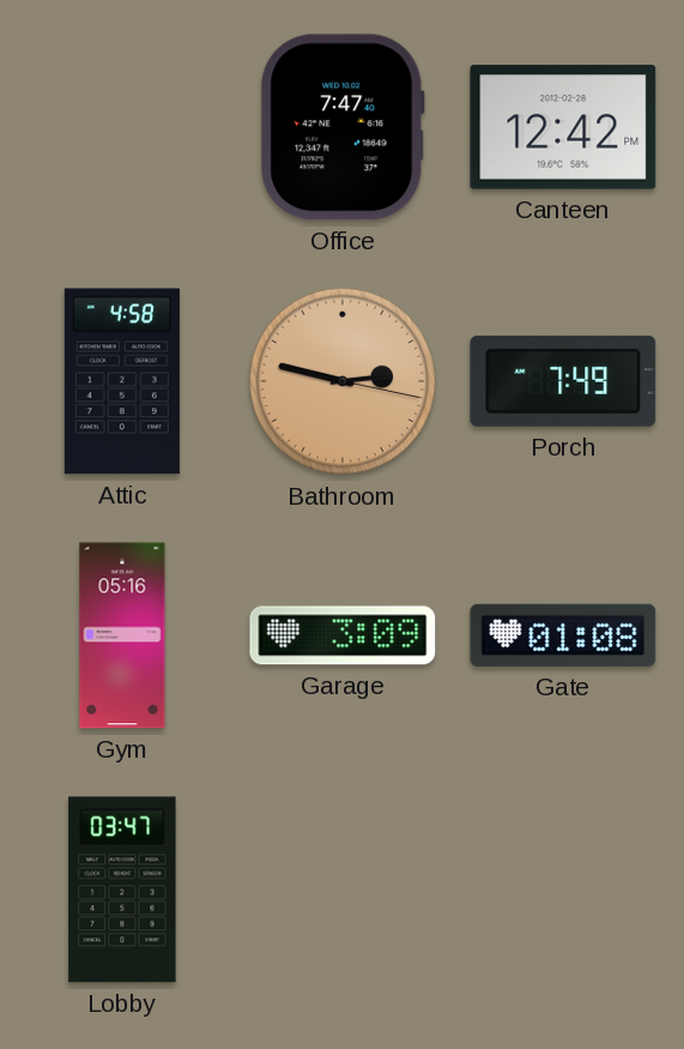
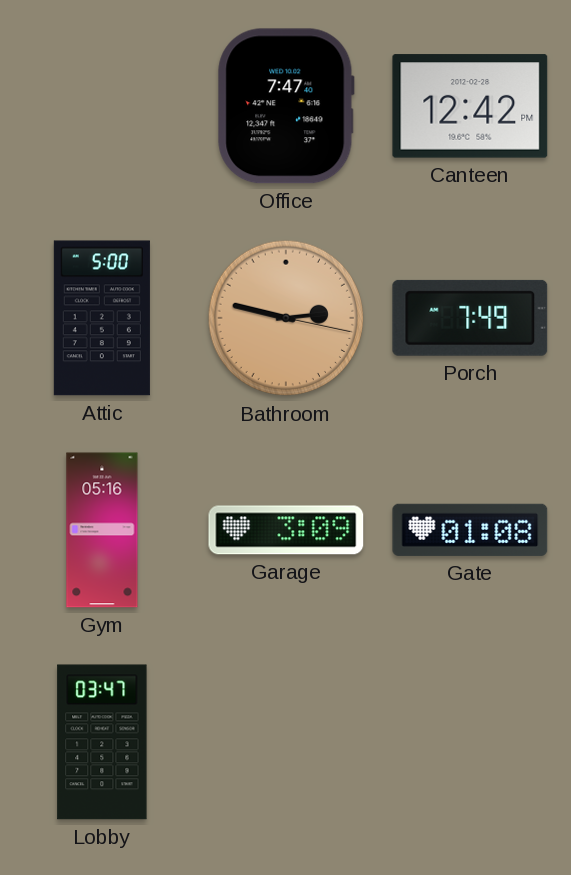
Attic: 4:58 -> 5:00 (102, 318)
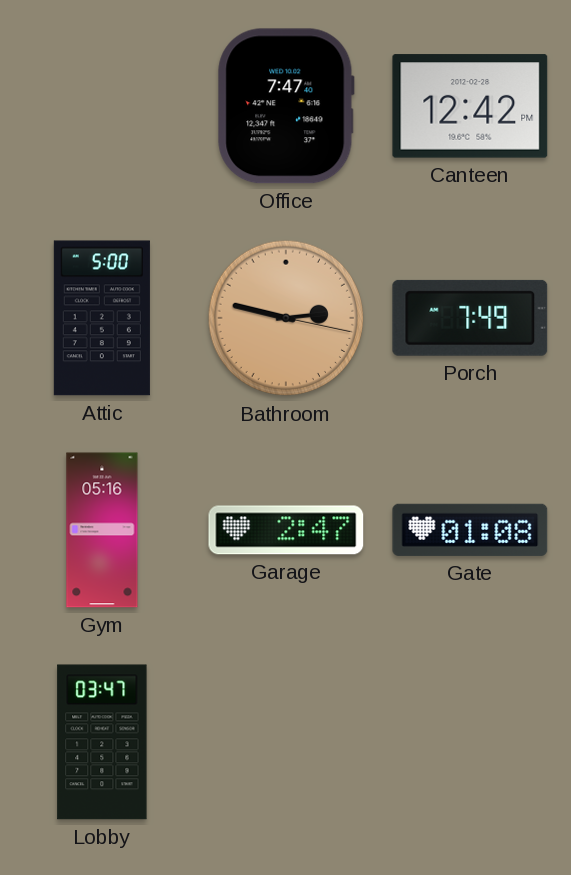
Garage: 3:09 -> 2:47 (286, 530)
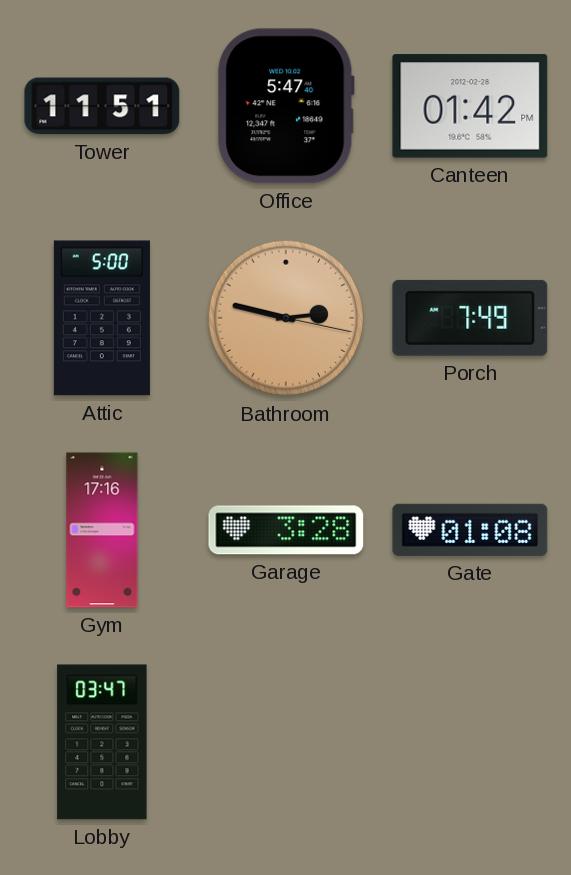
Tower: none -> 11:51 (102, 106)
Office: 7:47 -> 5:47 (286, 106)
Canteen: 12:42 -> 01:42 (470, 106)
Gym: 05:16 -> 17:16 (102, 530)
Garage: 2:47 -> 3:28 (286, 530)
